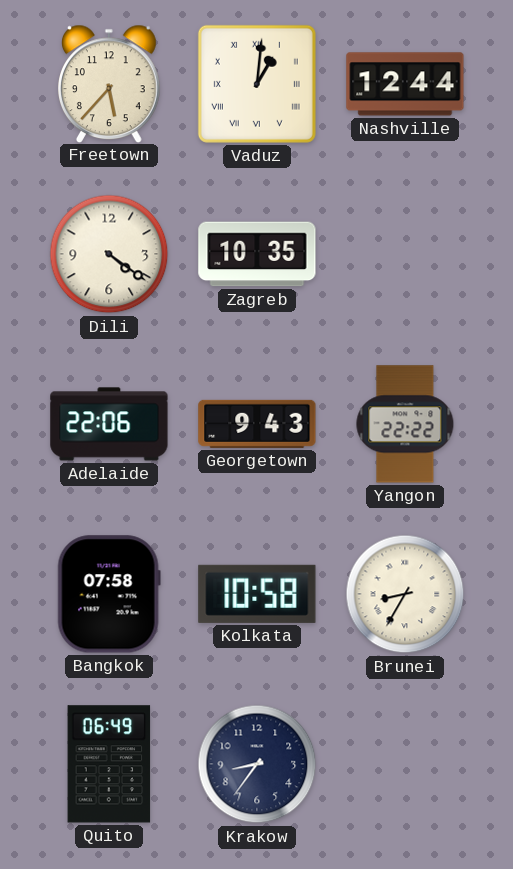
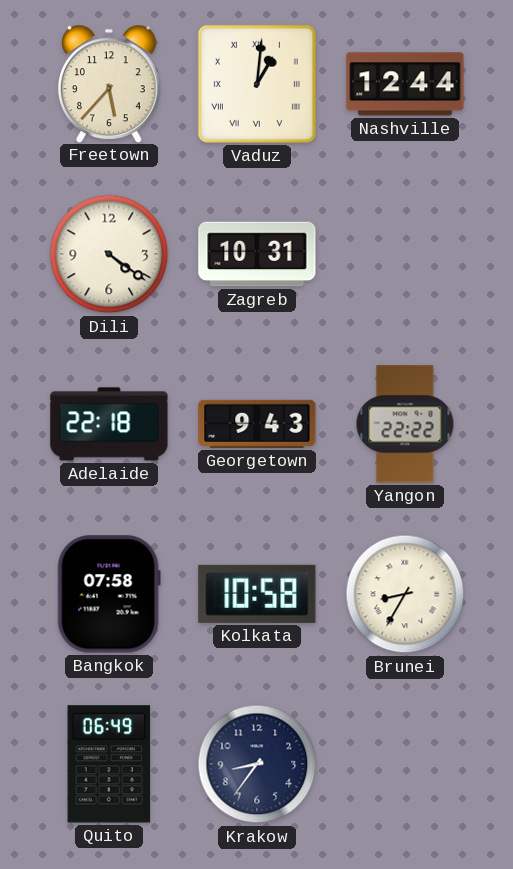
Zagreb: 10:35 -> 10:31 (257, 254)
Adelaide: 22:06 -> 22:18 (109, 424)
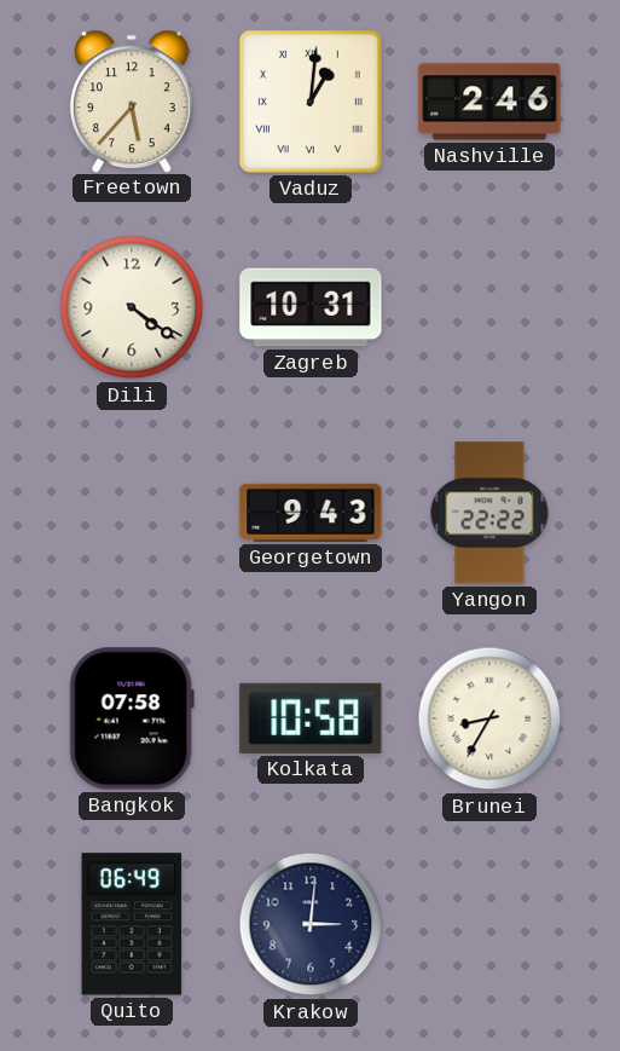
Nashville: 12:44 -> 2:46 (489, 102)
Adelaide: 22:18 -> none (109, 424)
Krakow: 8:36 -> 3:01 (311, 924)
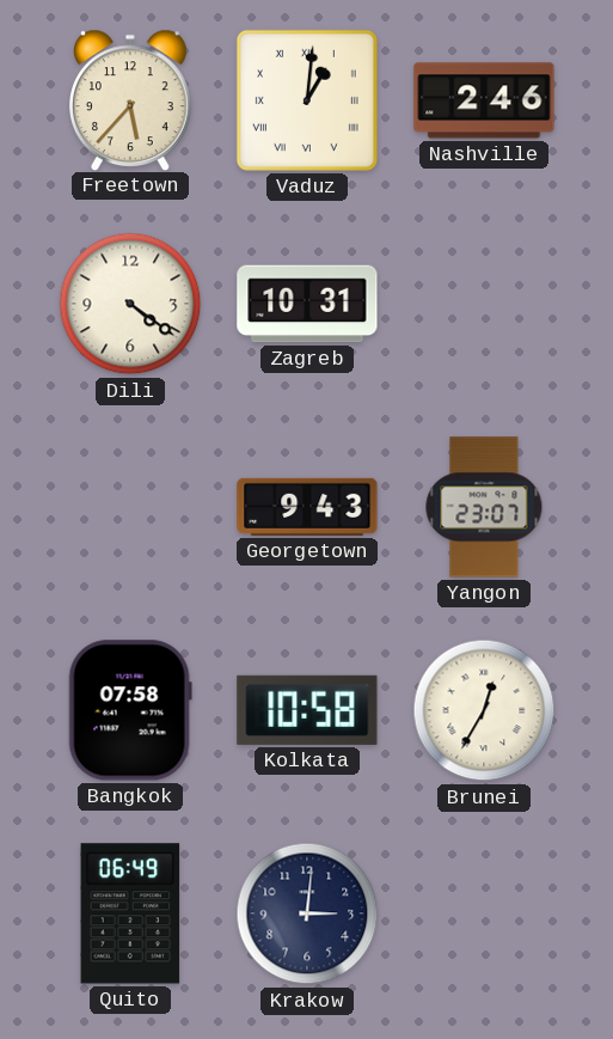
Yangon: 22:22 -> 23:07 (484, 507)
Brunei: 8:35 -> 12:35 (484, 710)
